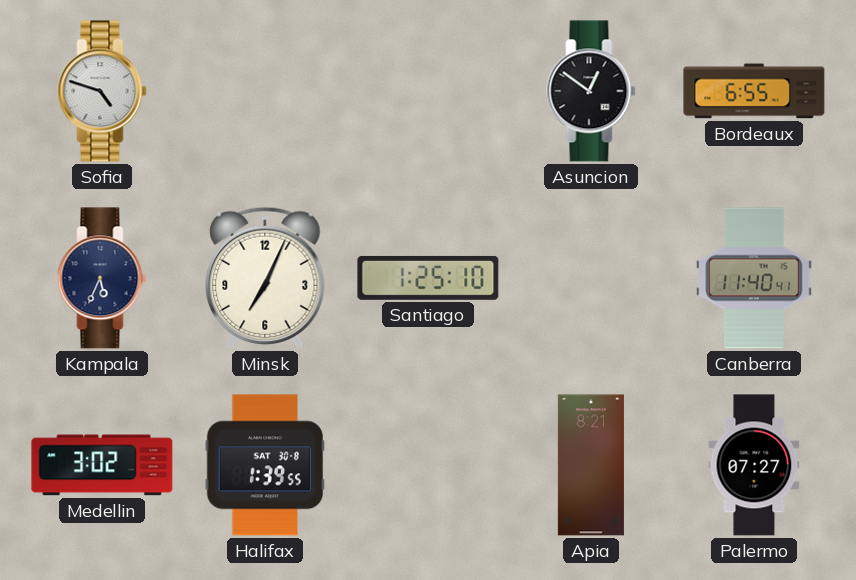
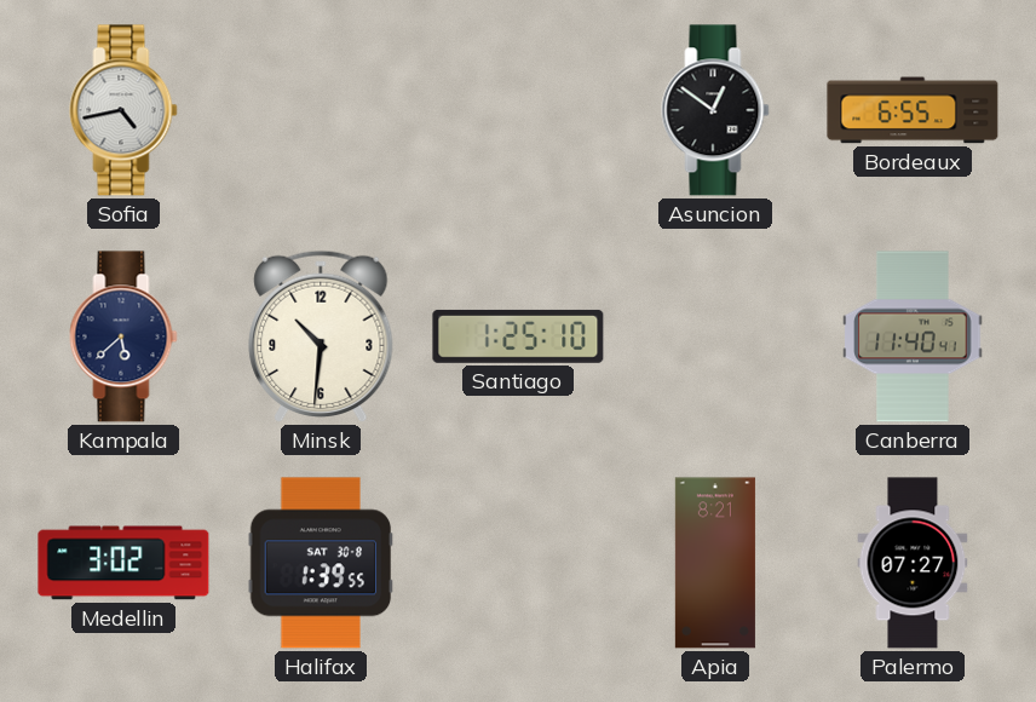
Sofia: 4:48 -> 4:43 (123, 110)
Kampala: 5:34 -> 5:38 (123, 336)
Minsk: 7:04 -> 10:31 (321, 336)
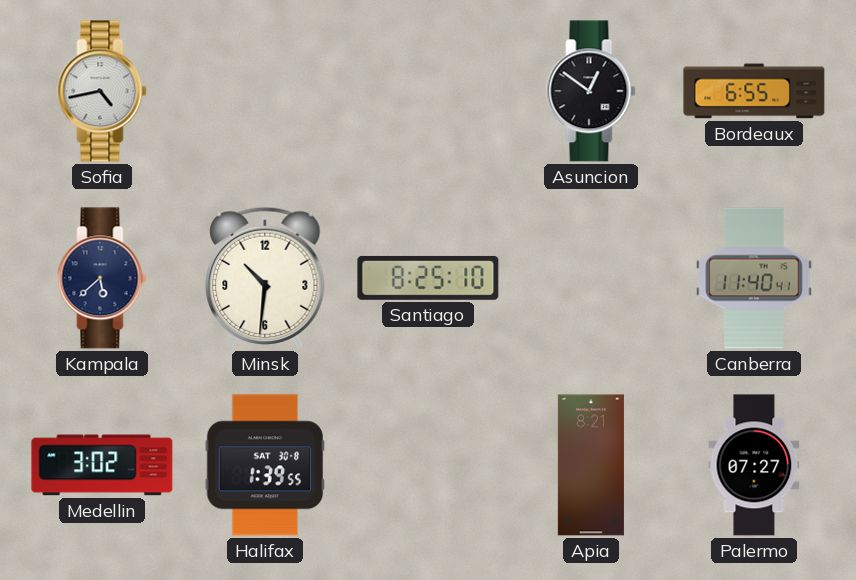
Santiago: 1:25 -> 8:25 (428, 278)
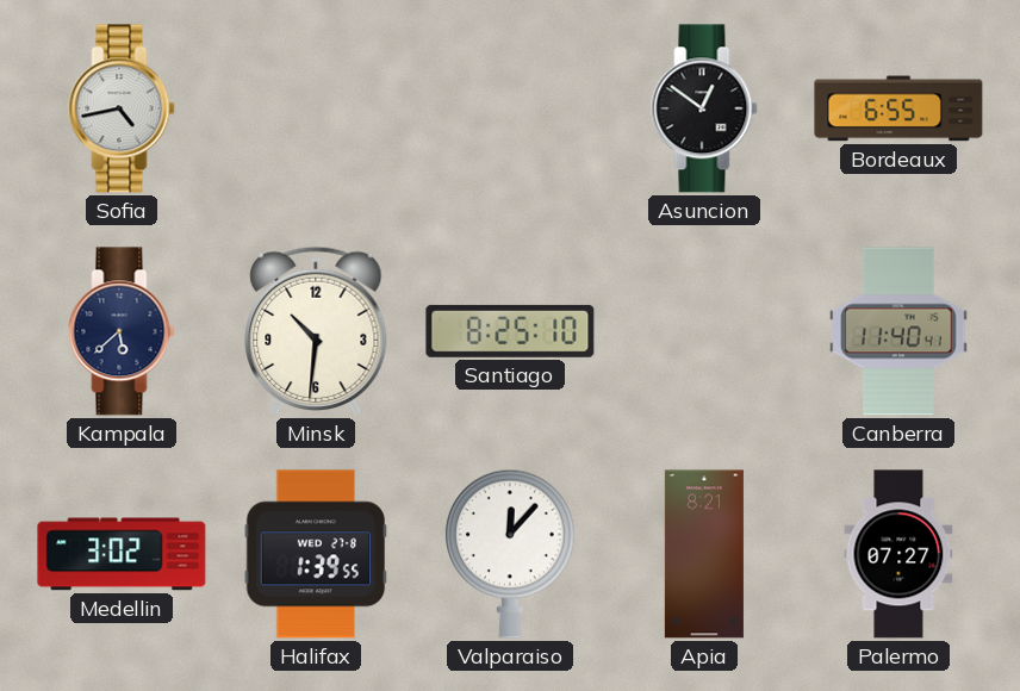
Halifax date: SAT 30-8 -> WED 27-8 (316, 554)
Valparaiso: none -> 12:07 (510, 554)
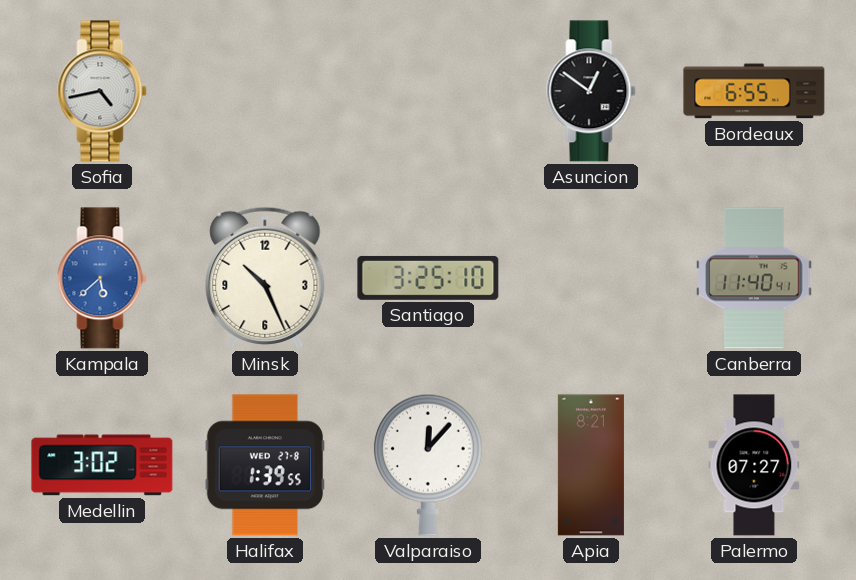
Kampala dial: navy -> blue (102, 278)
Minsk: 10:31 -> 10:26 (265, 278)
Santiago: 8:25 -> 3:25 (428, 278)
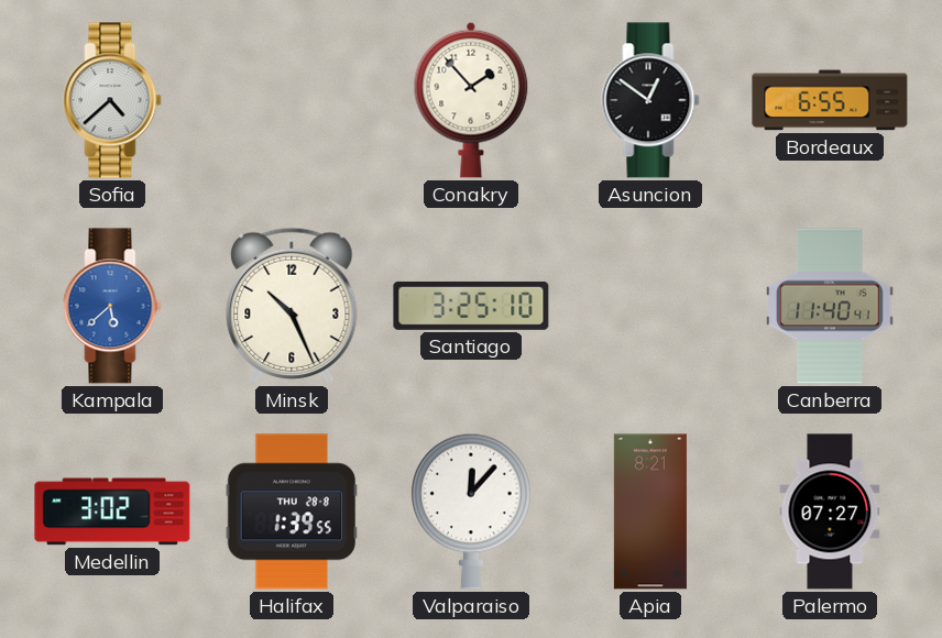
Sofia: 4:43 -> 4:38 (112, 100)
Conakry: none -> 1:53 (471, 100)
Halifax date: WED 27-8 -> THU 28-8 (292, 512)
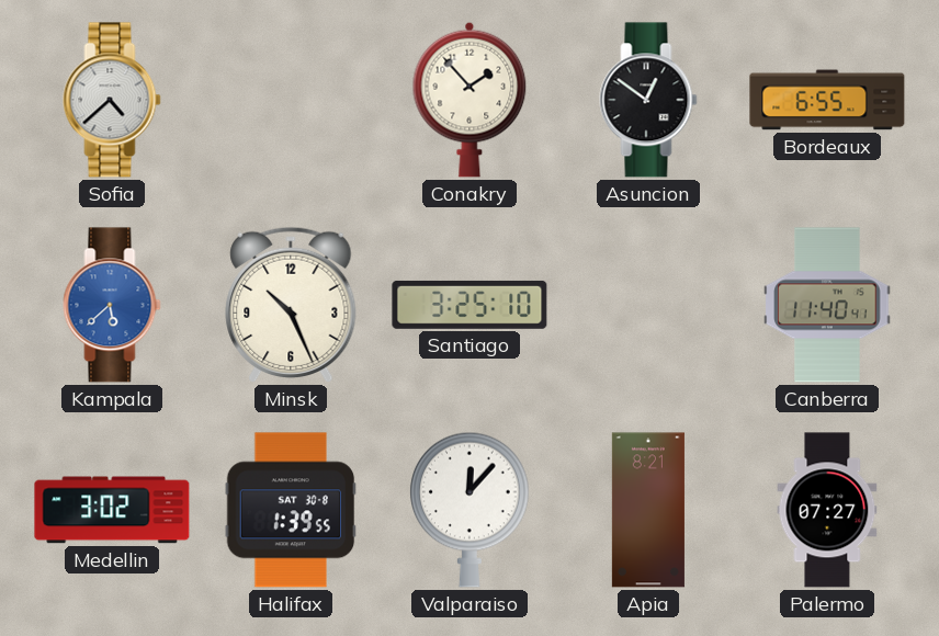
Halifax date: THU 28-8 -> SAT 30-8 (291, 510)
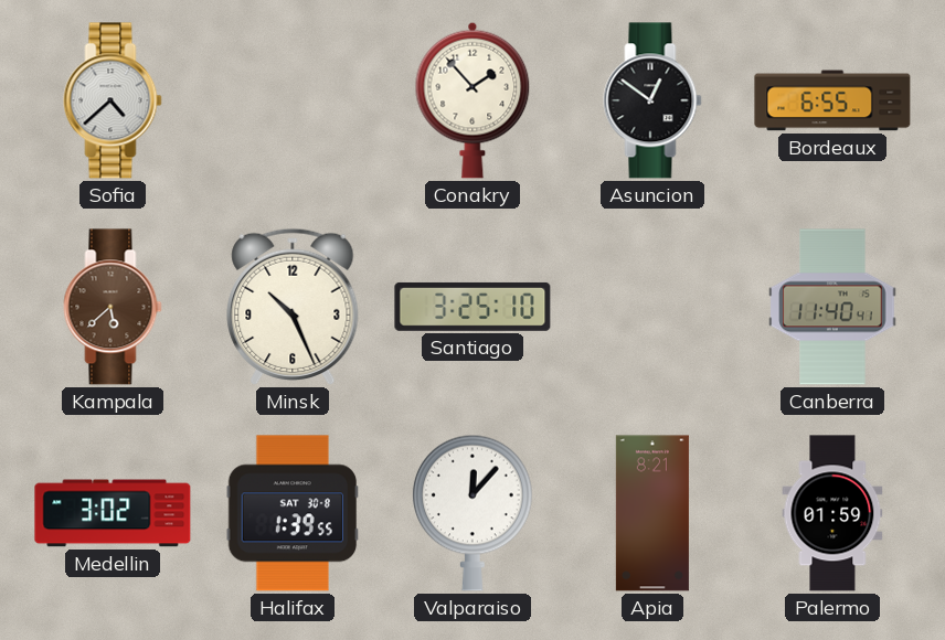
Kampala dial: blue -> brown (113, 307)
Palermo: 07:27 -> 01:59 (832, 513)
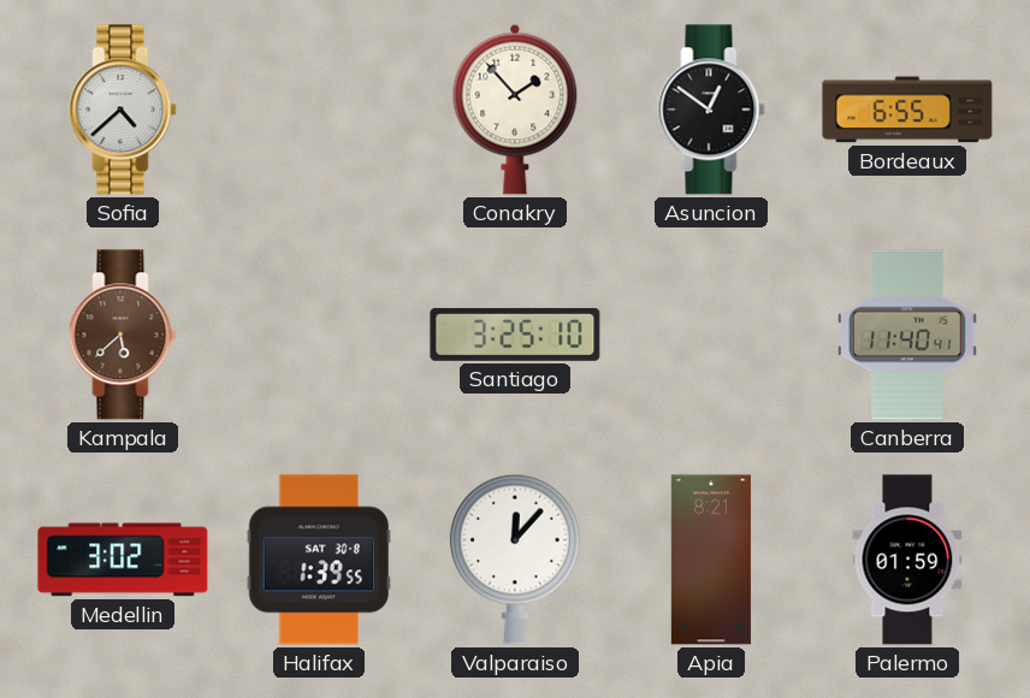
Minsk: 10:26 -> none (293, 307)
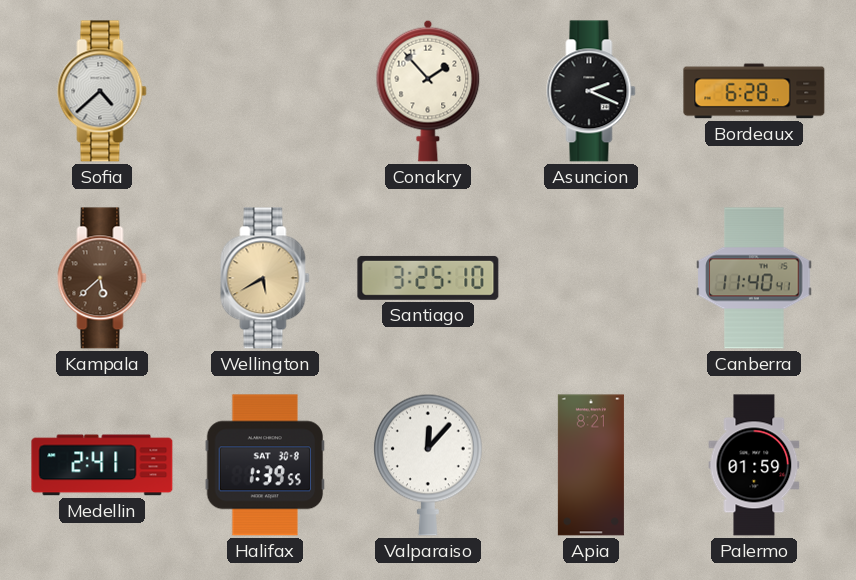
Asuncion: 12:51 -> 2:19 (591, 91)
Bordeaux: 6:55 -> 6:28 (754, 91)
Wellington: none -> 5:40 (265, 278)
Medellin: 3:02 -> 2:41 (102, 465)
